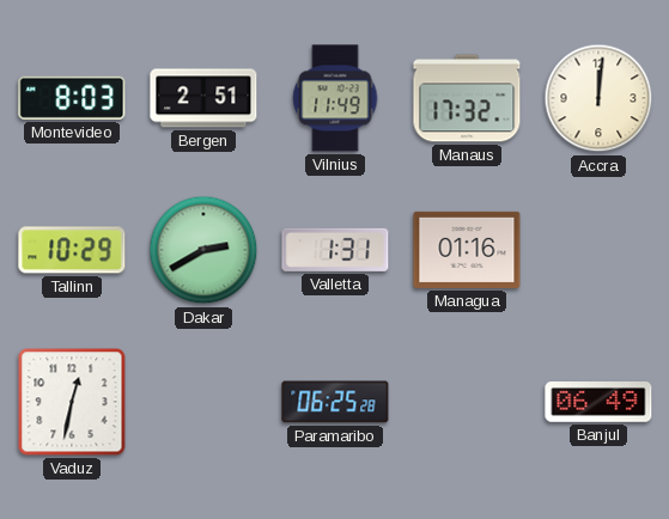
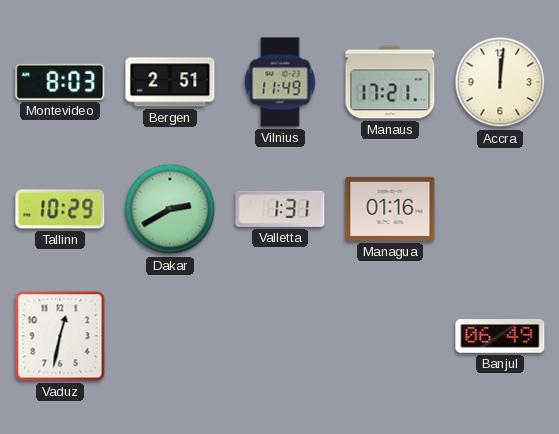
Manaus: 17:32 -> 17:21 (390, 82)
Paramaribo: 06:25 -> none (335, 402)
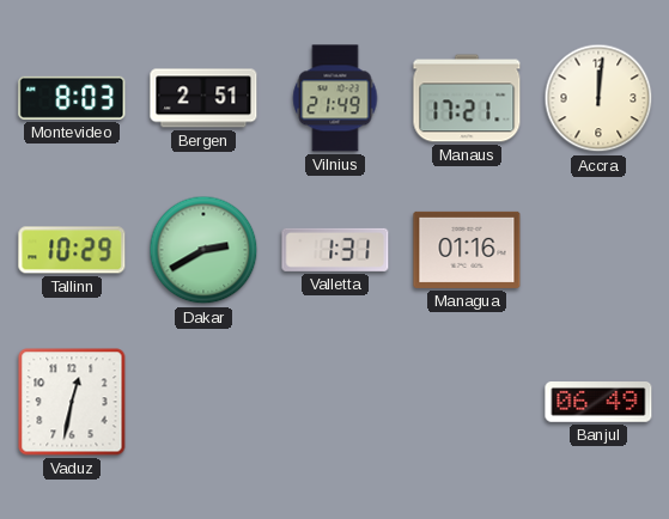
Vilnius: 11:49 -> 21:49 (335, 98)
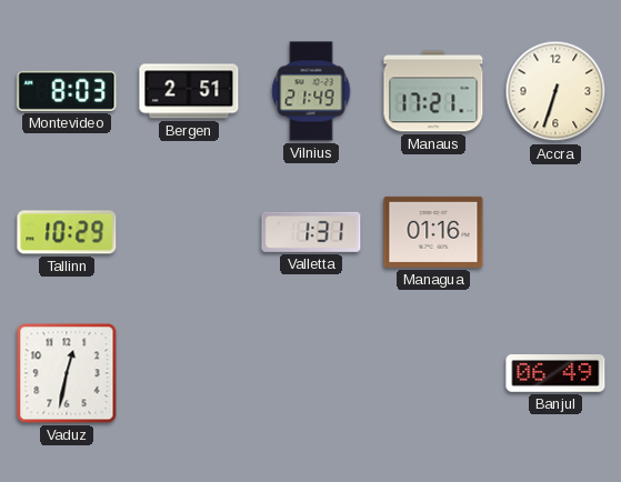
Accra: 12:01 -> 6:33 (555, 91)
Dakar: 2:40 -> none (203, 250)
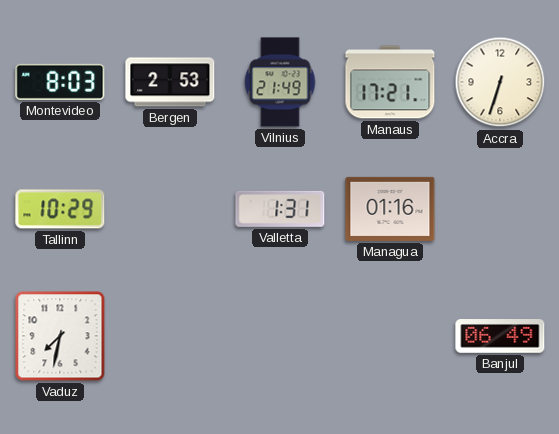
Bergen: 2:51 -> 2:53 (170, 82)
Vaduz: 12:32 -> 7:32 (60, 336)
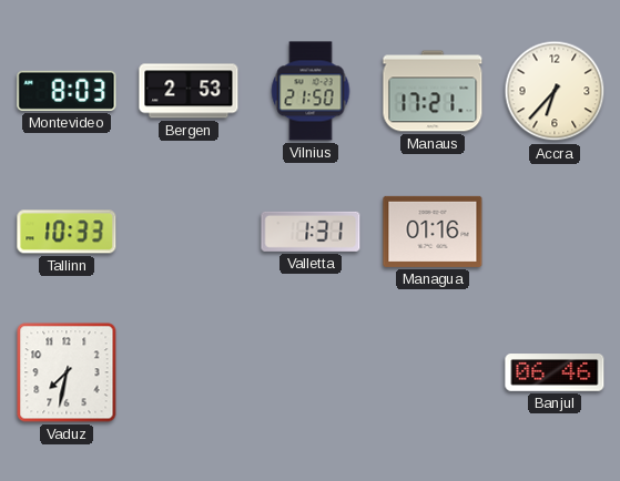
Vilnius: 21:49 -> 21:50 (311, 91)
Accra: 6:33 -> 6:37 (555, 91)
Tallinn: 10:29 -> 10:33 (67, 232)
Banjul: 06:49 -> 06:46 (555, 373)
